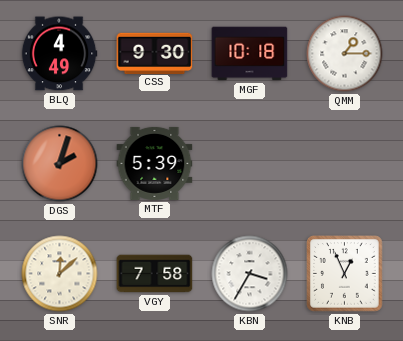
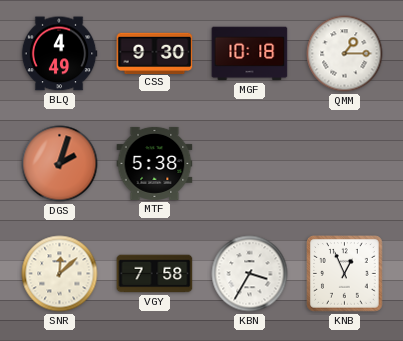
MTF: 5:39 -> 5:38 (155, 163)
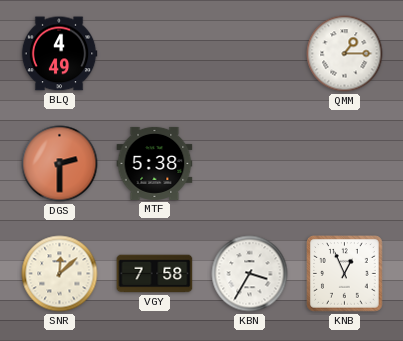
CSS: 9:30 -> none (155, 53)
MGF: 10:18 -> none (250, 54)
DGS: 2:03 -> 2:30 (60, 164)
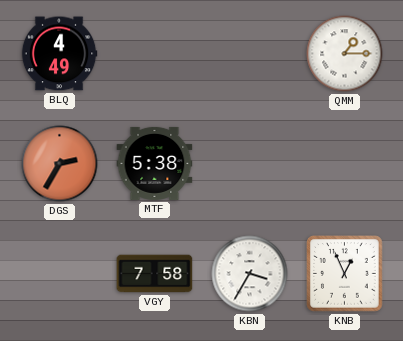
DGS: 2:30 -> 2:35 (60, 164)
SNR: 12:08 -> none (60, 274)
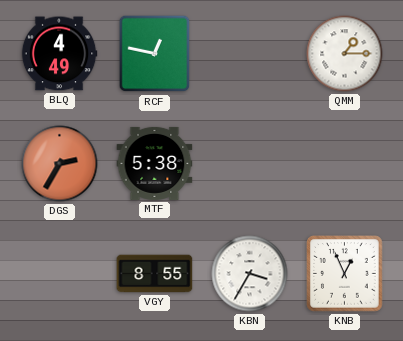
RCF: none -> 12:47 (155, 54)
VGY: 7:58 -> 8:55 (155, 274)
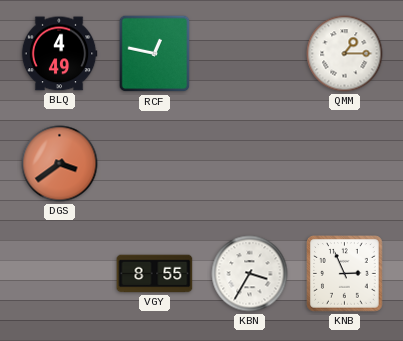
DGS: 2:35 -> 3:39 (60, 164)
MTF: 5:38 -> none (155, 163)
KNB: 12:56 -> 2:56 (345, 274)
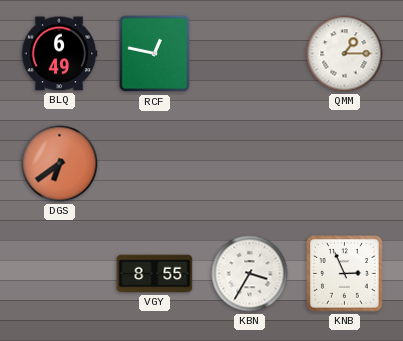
BLQ: 4:49 -> 6:49 (59, 54)
DGS: 3:39 -> 6:39 (60, 164)
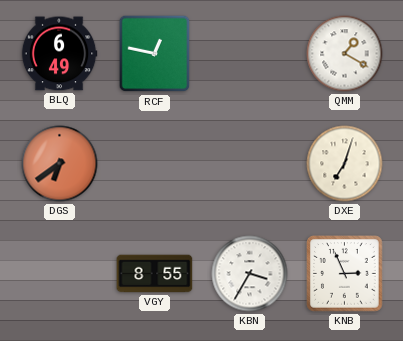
QMM: 1:15 -> 1:20 (345, 54)
DXE: none -> 7:03 (345, 164)
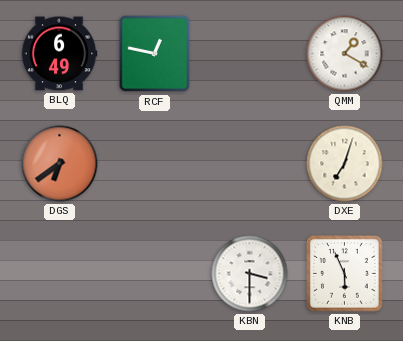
VGY: 8:55 -> none (155, 274)
KBN: 3:35 -> 3:30 (250, 274)
KNB: 2:56 -> 5:56 (345, 274)
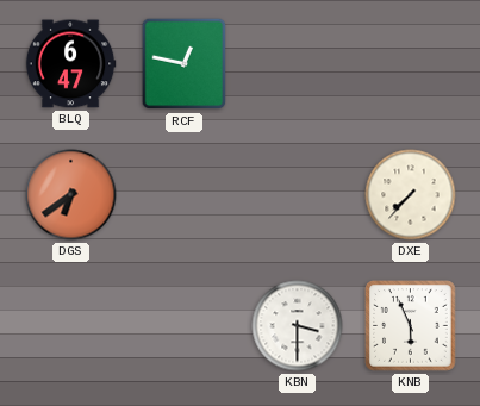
BLQ: 6:49 -> 6:47 (70, 64)
QMM: 1:20 -> none (345, 54)
DXE: 7:03 -> 7:37 (411, 195)
